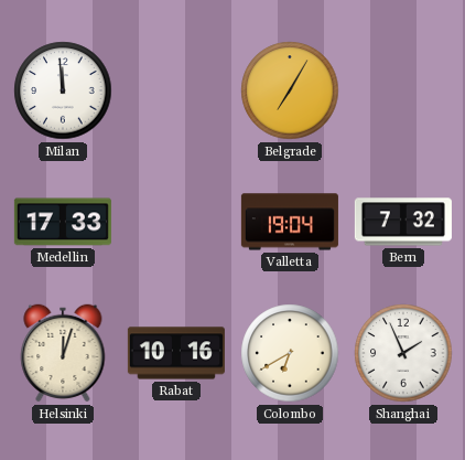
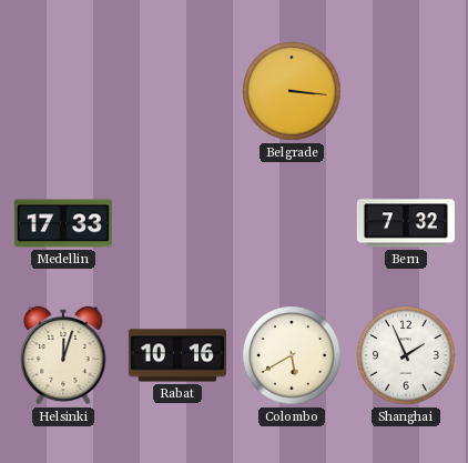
Milan: 11:59 -> none (63, 90)
Belgrade: 7:05 -> 3:16 (292, 91)
Valletta: 19:04 -> none (290, 222)
Colombo: 6:40 -> 5:40 (292, 355)
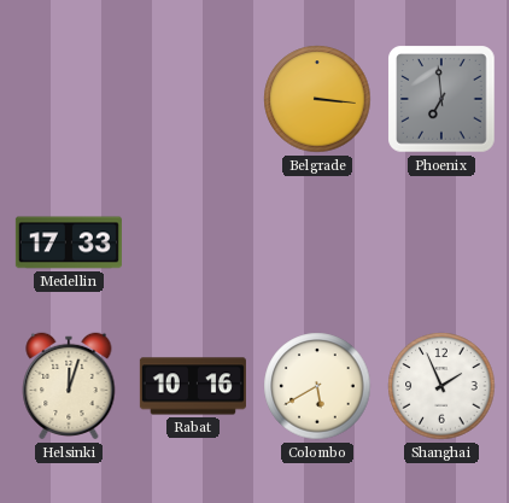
Phoenix: none -> 6:59 (441, 99)
Bern: 7:32 -> none (406, 223)
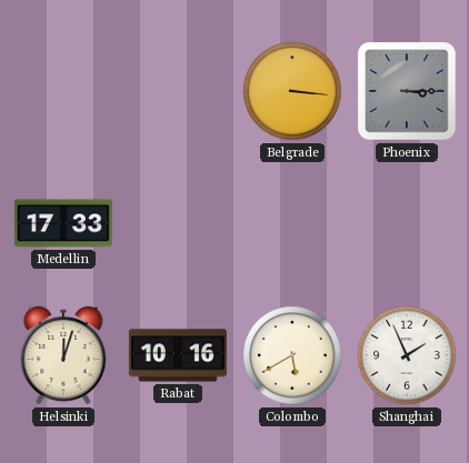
Phoenix: 6:59 -> 3:15 (407, 91)
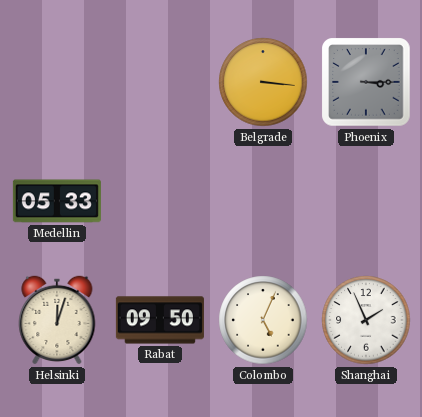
Medellin: 17:33 -> 05:33 (57, 201)
Rabat: 10:16 -> 09:50 (160, 320)
Colombo: 5:40 -> 5:04 (263, 320)
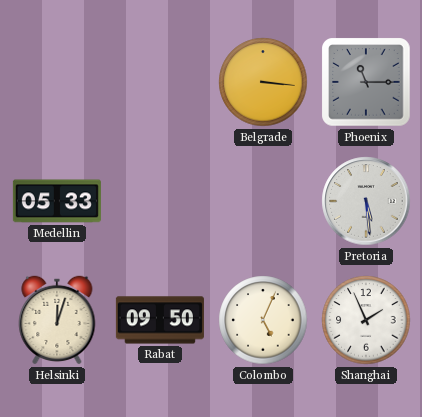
Phoenix: 3:15 -> 11:15 (366, 82)
Pretoria: none -> 5:29 (366, 201)
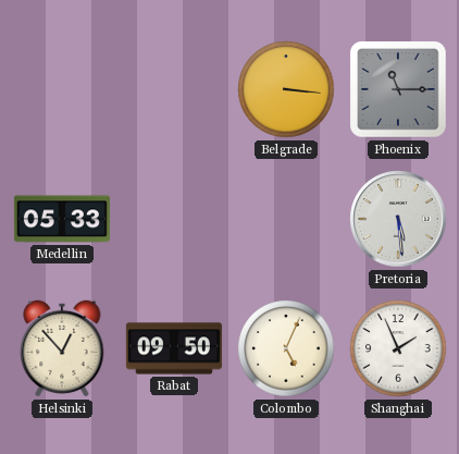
Helsinki: 12:03 -> 12:53 (62, 348)
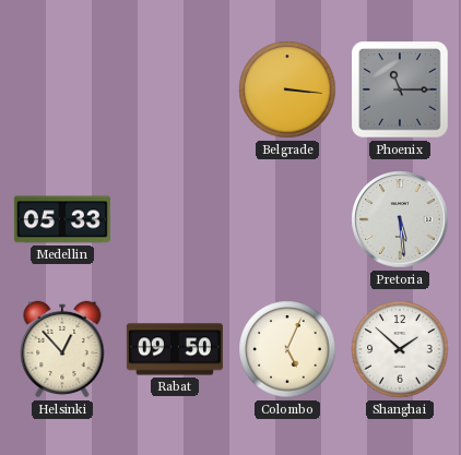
Shanghai: 1:56 -> 1:52 (400, 349)
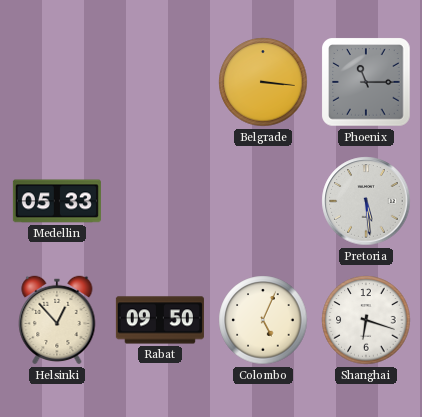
Shanghai: 1:52 -> 6:18 (366, 320)
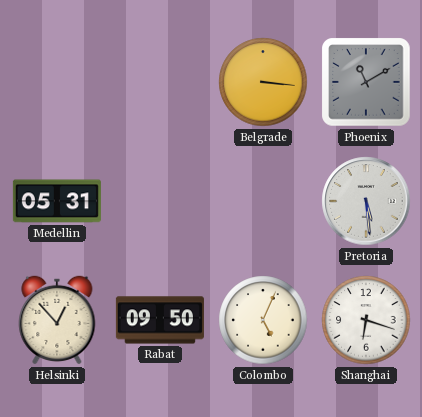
Phoenix: 11:15 -> 11:10 (366, 82)
Medellin: 05:33 -> 05:31 (57, 201)
